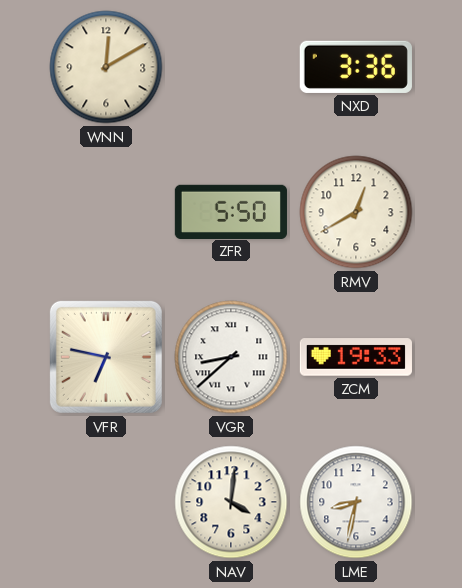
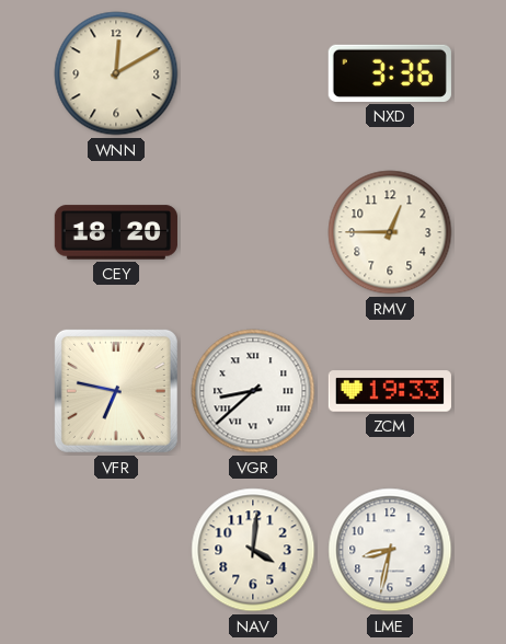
CEY: none -> 18:20 (116, 232)
ZFR: 5:50 -> none (231, 211)
RMV: 12:40 -> 12:45 (390, 232)
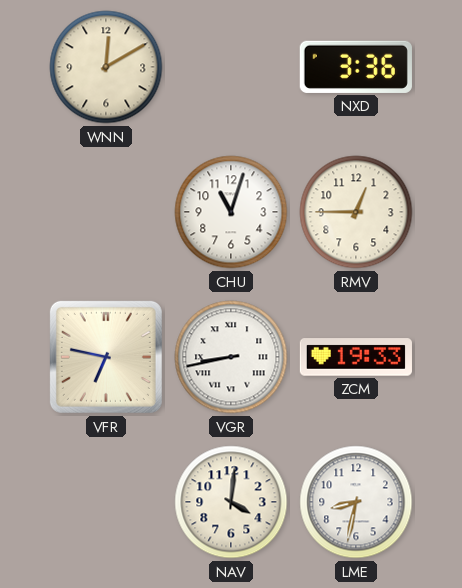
CEY: 18:20 -> none (116, 232)
CHU: none -> 11:03 (231, 212)
VGR: 8:38 -> 8:43 (231, 357)
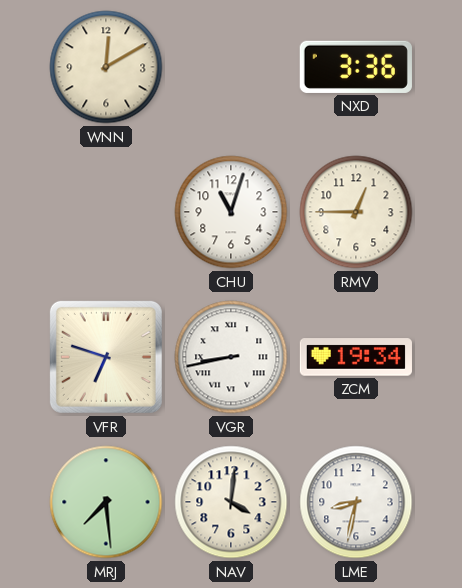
VFR: 6:47 -> 6:48 (106, 357)
ZCM: 19:33 -> 19:34 (356, 357)
MRJ: none -> 7:29 (106, 502)
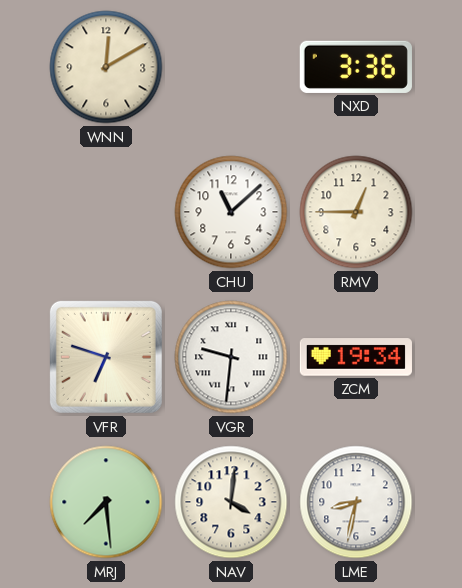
CHU: 11:03 -> 11:08 (231, 212)
VGR: 8:43 -> 9:31 (231, 357)
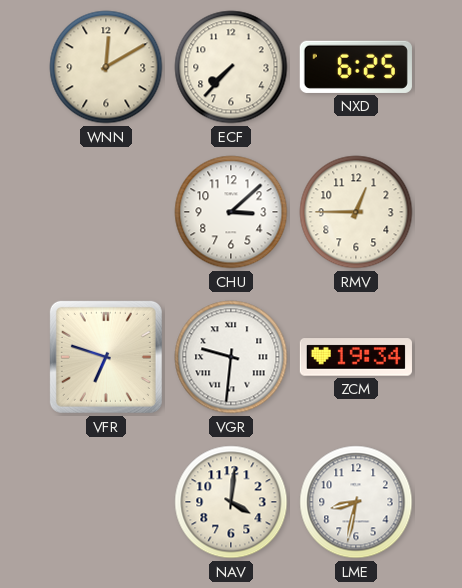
ECF: none -> 7:37 (231, 67)
NXD: 3:36 -> 6:25 (356, 67)
CHU: 11:08 -> 3:08 (231, 212)
MRJ: 7:29 -> none (106, 502)
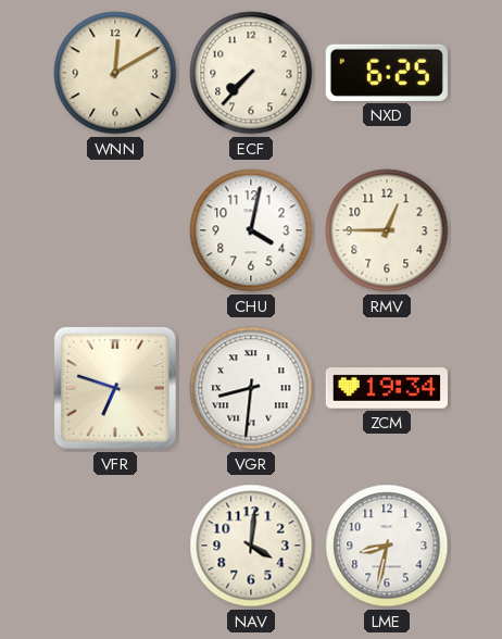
CHU: 3:08 -> 4:02 (251, 230)
VGR: 9:31 -> 8:31 (251, 388)
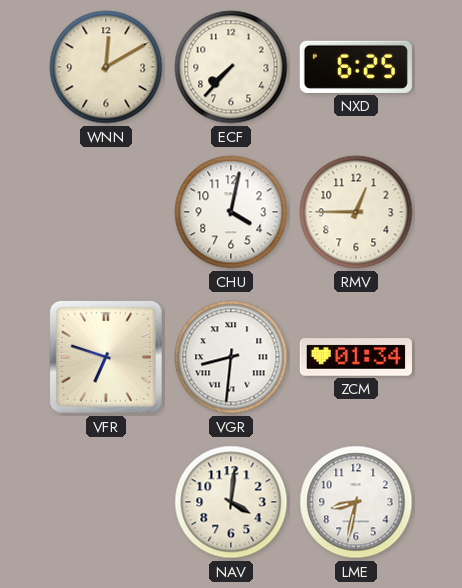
ZCM: 19:34 -> 01:34 (356, 357)
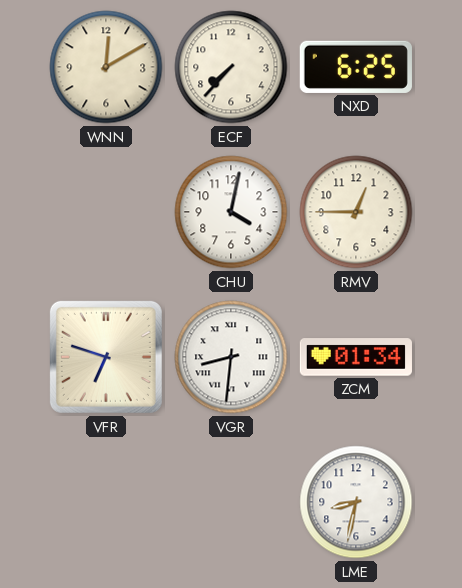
NAV: 4:01 -> none (231, 502)
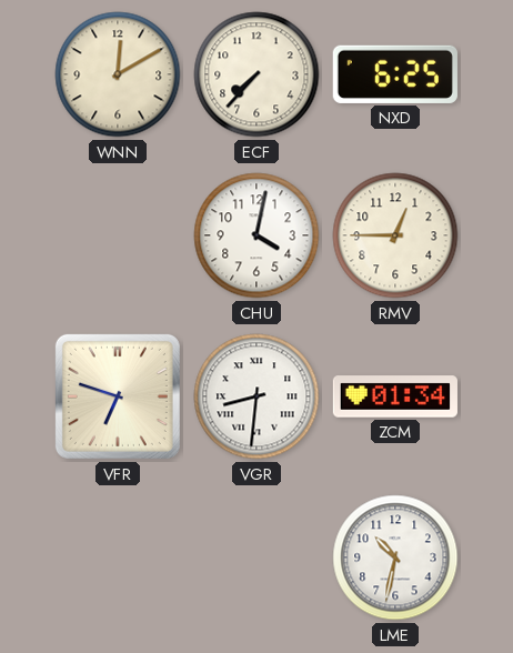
LME: 8:32 -> 10:32 (395, 557)
